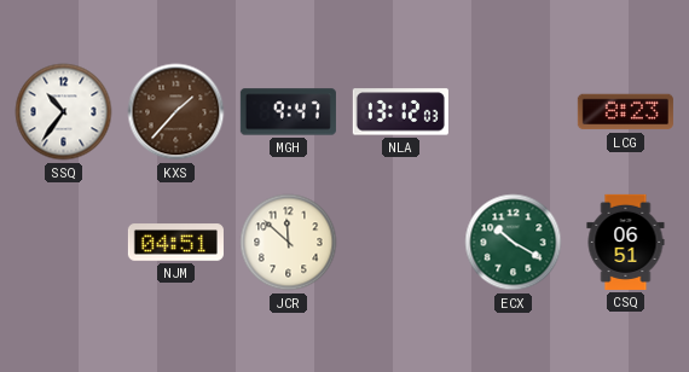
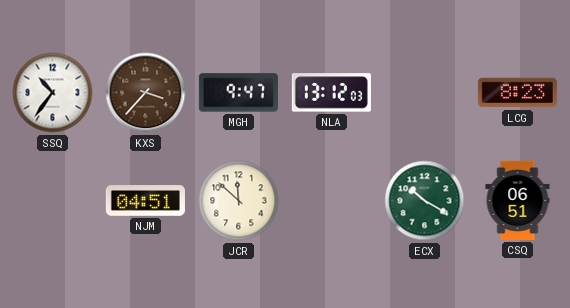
KXS: 1:37 -> 3:37 (146, 93)
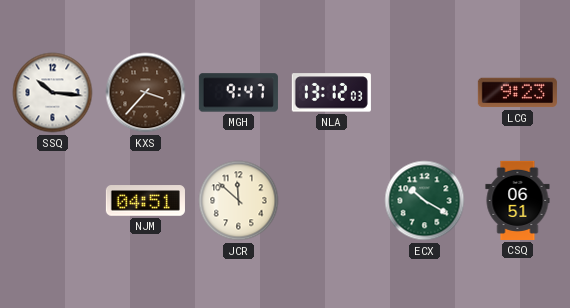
SSQ: 10:36 -> 10:16 (53, 93)
LCG: 8:23 -> 9:23 (517, 93)
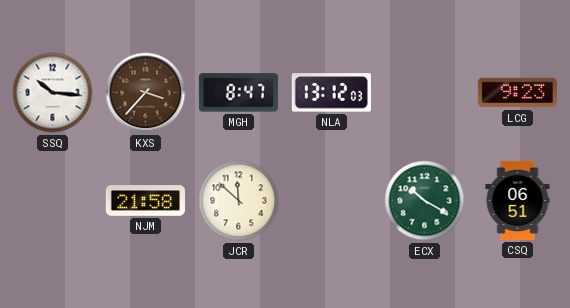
MGH: 9:47 -> 8:47 (238, 93)
NJM: 04:51 -> 21:58 (145, 201)
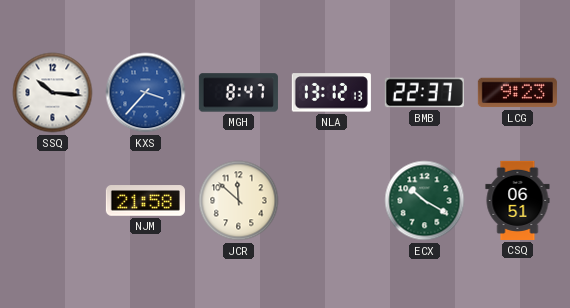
KXS dial: brown -> blue (146, 93)
NLA: 13:12:03 -> 13:12:13 (331, 93)
BMB: none -> 22:37 (424, 93)
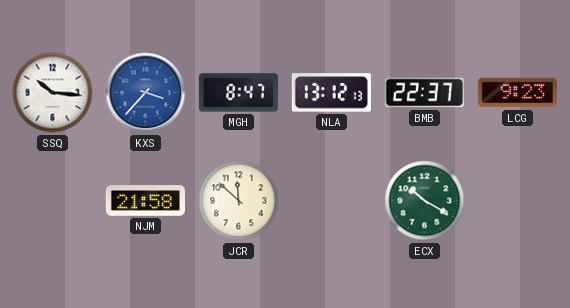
CSQ: 06:51 -> none (518, 200)
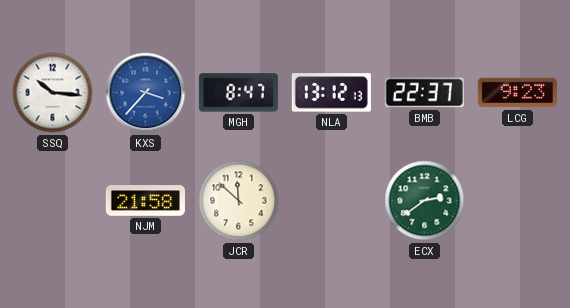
ECX: 10:20 -> 2:39 (425, 201)
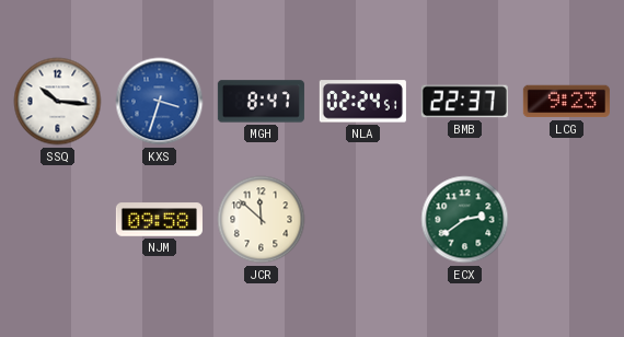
KXS: 3:37 -> 3:33 (160, 102)
NLA: 13:12 -> 02:24 (362, 102)
NJM: 21:58 -> 09:58 (159, 220)
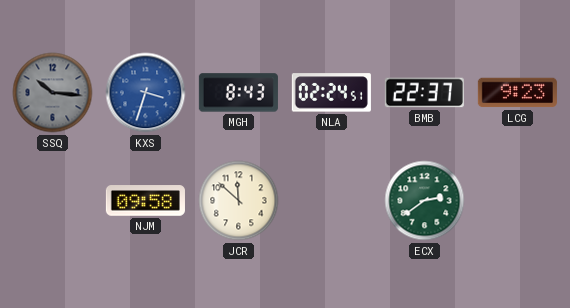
SSQ dial: white -> grey (53, 93)
MGH: 8:47 -> 8:43 (238, 93)
